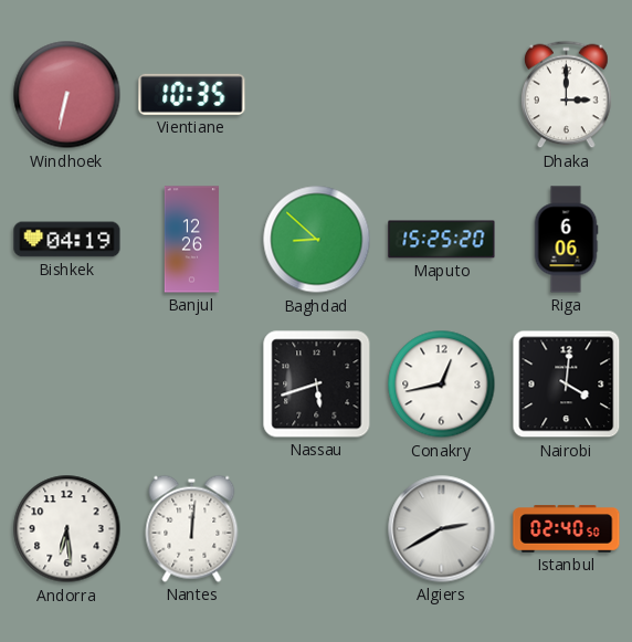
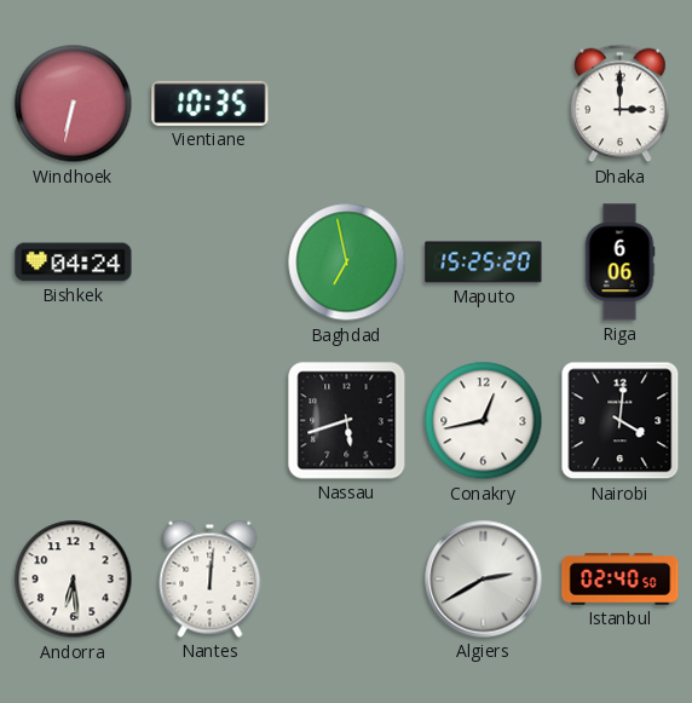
Bishkek: 04:19 -> 04:24 (74, 263)
Banjul: 12:26 -> none (191, 240)
Baghdad: 8:52 -> 6:58 (347, 263)
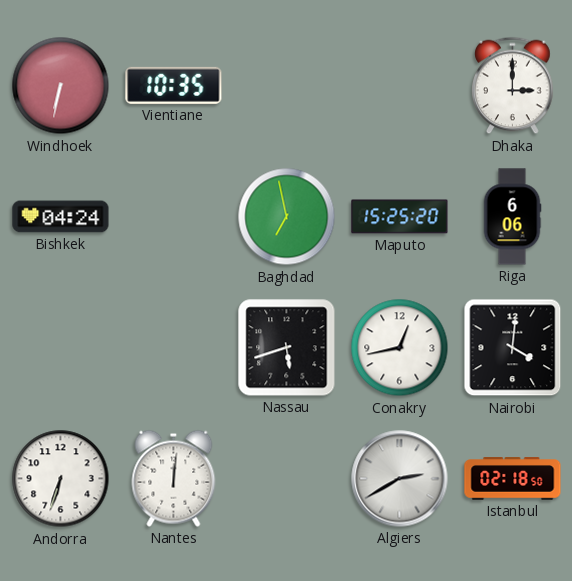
Andorra: 6:29 -> 6:33 (61, 479)
Istanbul: 02:40 -> 02:18 (513, 479)
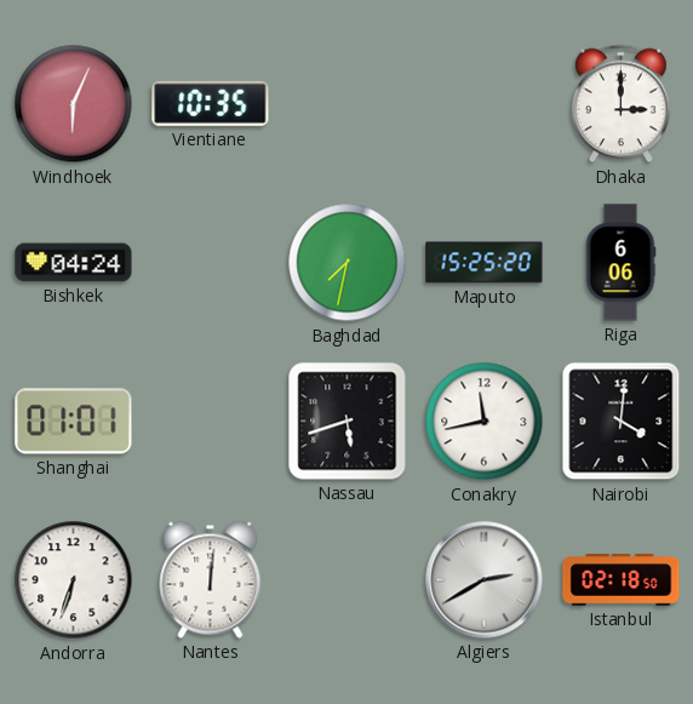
Windhoek: 6:32 -> 6:04 (74, 104)
Baghdad: 6:58 -> 7:32 (348, 263)
Shanghai: none -> 01:01 (74, 422)
Conakry: 12:43 -> 11:43 (485, 422)
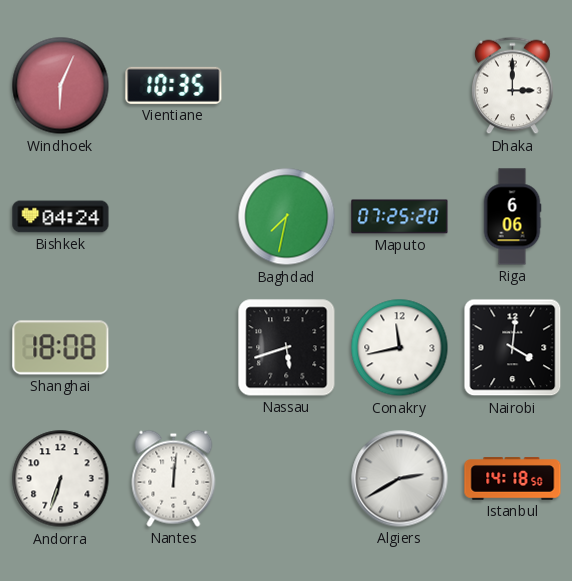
Maputo: 15:25 -> 07:25 (400, 217)
Shanghai: 01:01 -> 18:08 (61, 348)
Istanbul: 02:18 -> 14:18 (513, 479)
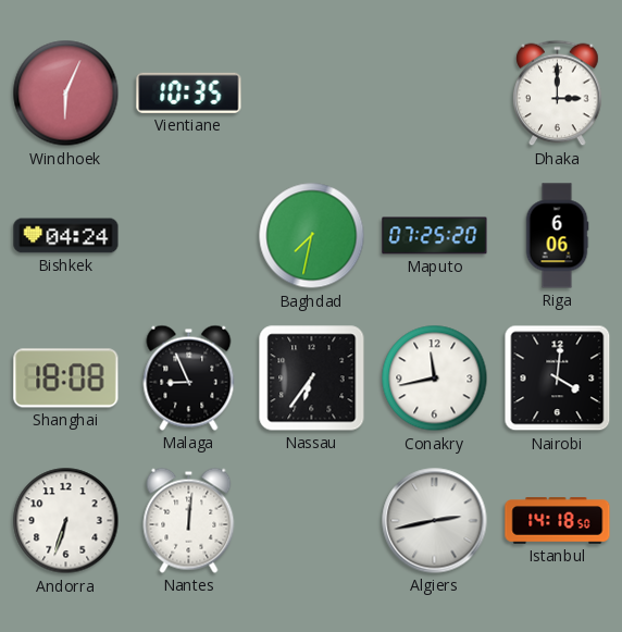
Malaga: none -> 8:56 (189, 377)
Nassau: 5:42 -> 6:36 (312, 379)
Algiers: 2:40 -> 2:43 (435, 521)
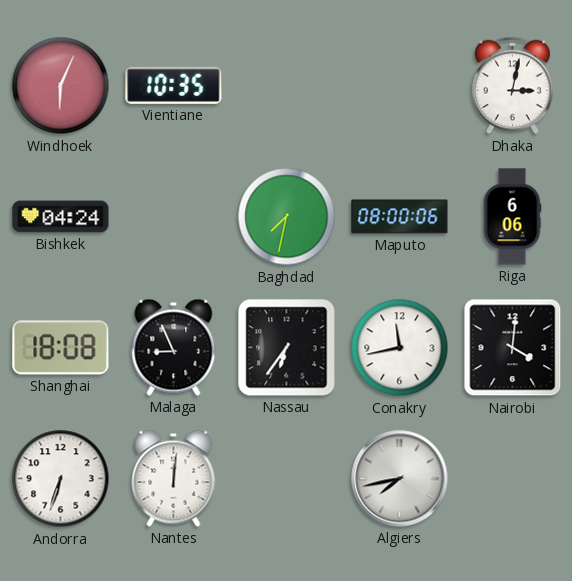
Dhaka: 3:00 -> 3:02 (513, 86)
Maputo: 07:25 -> 08:00 (400, 217)
Algiers: 2:43 -> 7:43 (400, 479)
Istanbul: 14:18 -> none (558, 521)
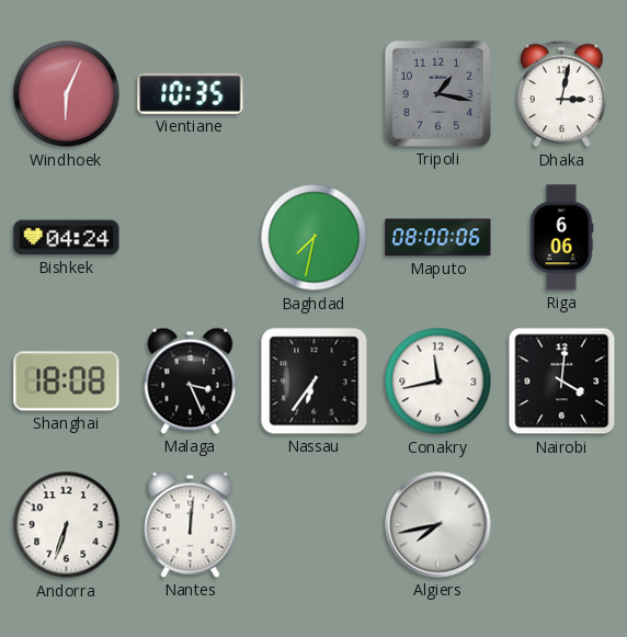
Tripoli: none -> 1:17 (437, 93)
Malaga: 8:56 -> 3:26 (191, 380)
